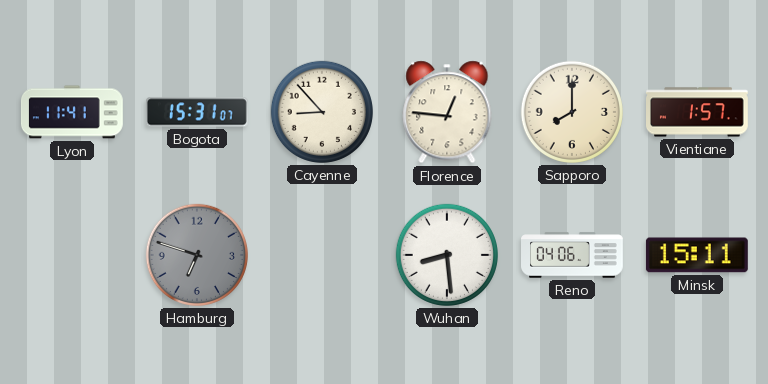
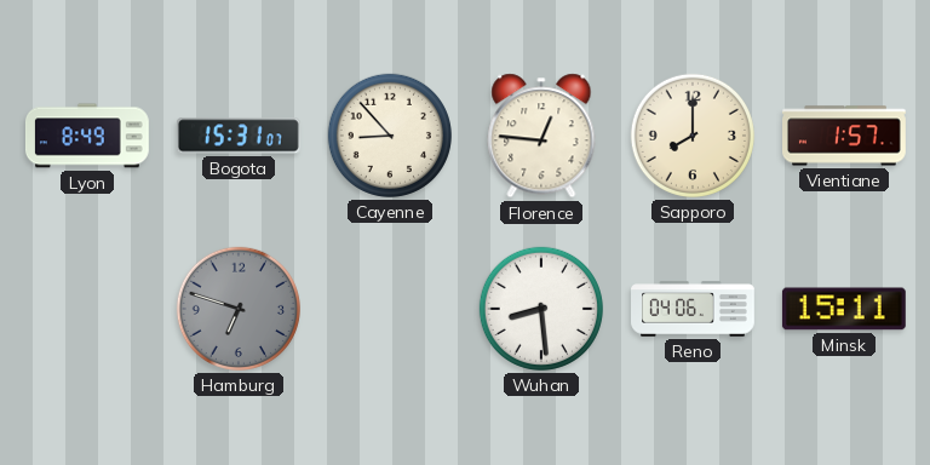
Lyon: 11:41 -> 8:49 (87, 136)
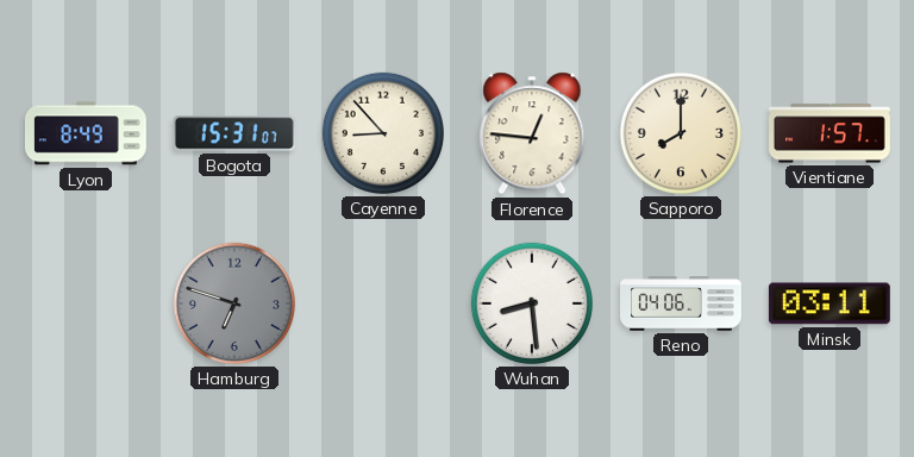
Minsk: 15:11 -> 03:11 (830, 303)
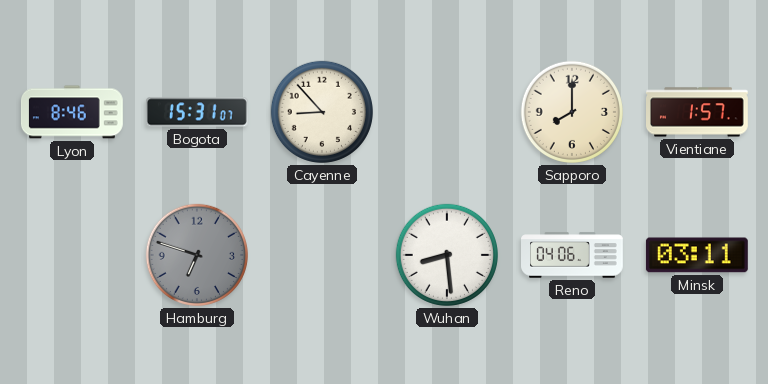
Lyon: 8:49 -> 8:46 (72, 112)
Florence: 12:46 -> none (532, 133)
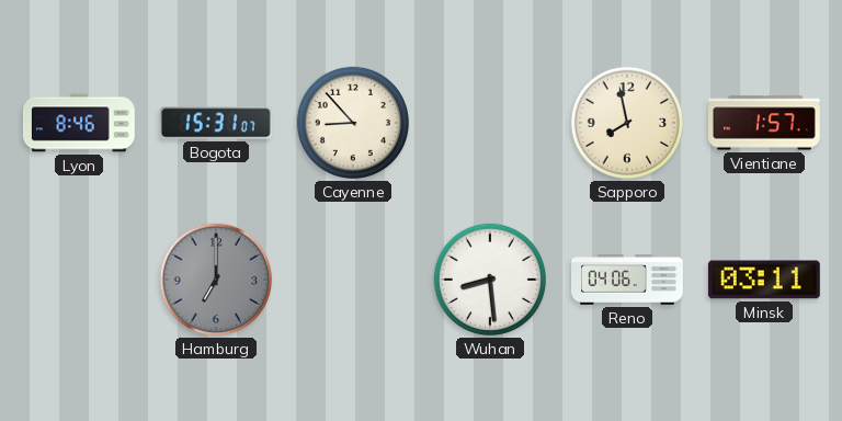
Sapporo: 8:00 -> 7:58 (627, 123)
Hamburg: 6:48 -> 7:00 (216, 280)
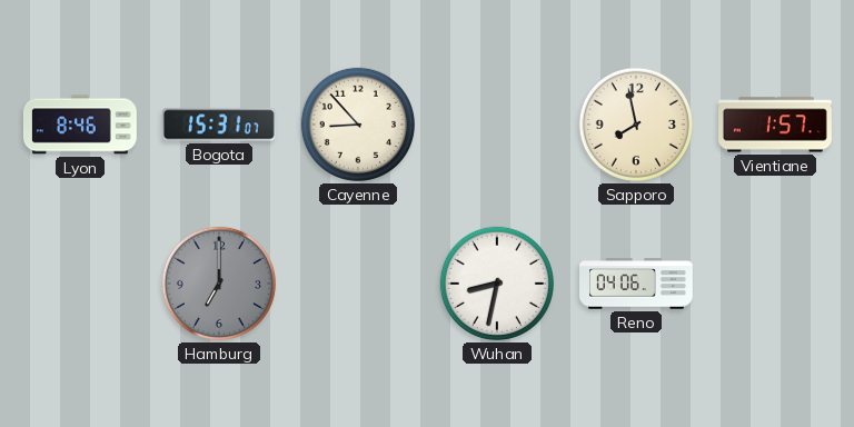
Wuhan: 8:29 -> 8:32 (497, 284)
Minsk: 03:11 -> none (764, 280)
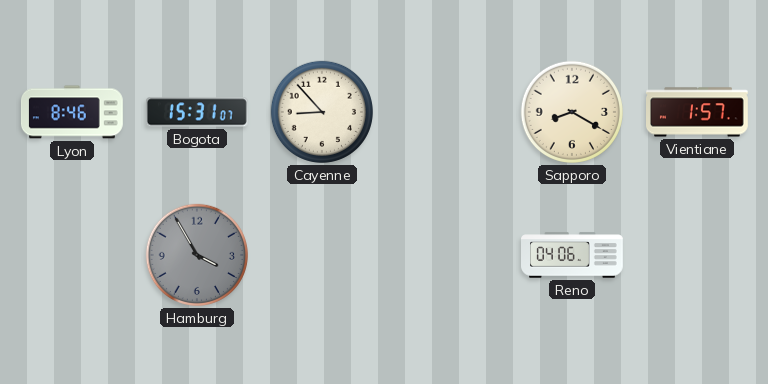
Sapporo: 7:58 -> 8:20 (572, 112)
Hamburg: 7:00 -> 3:55 (197, 255)
Wuhan: 8:32 -> none (497, 284)
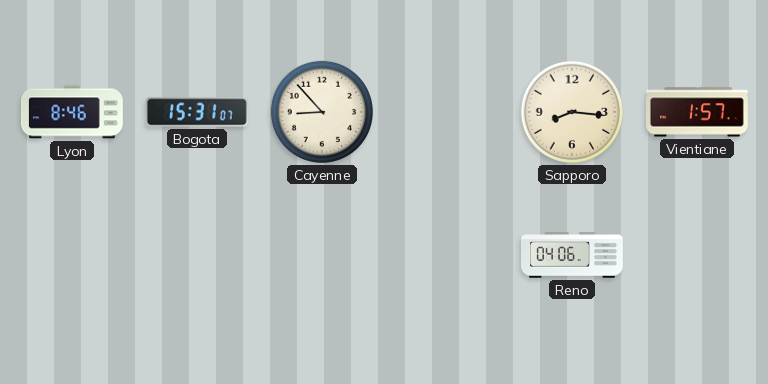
Sapporo: 8:20 -> 8:16 (572, 112)
Hamburg: 3:55 -> none (197, 255)
